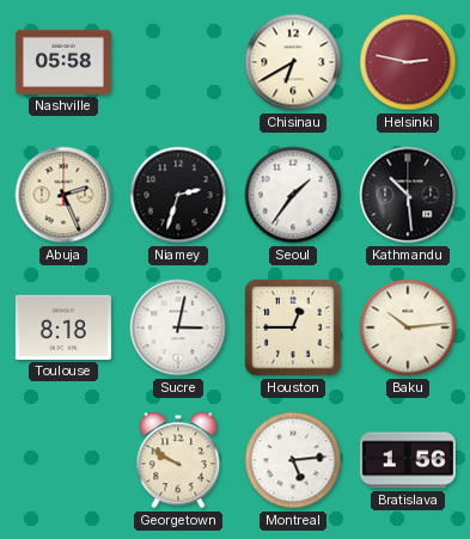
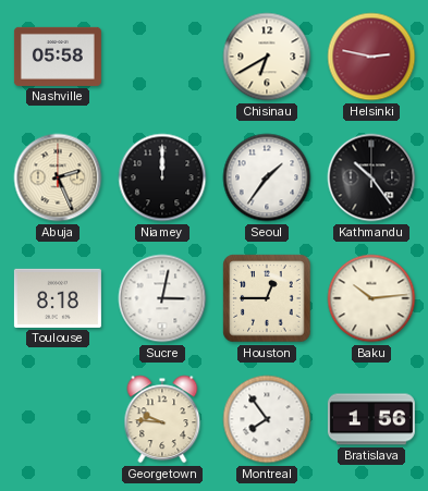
Niamey: 2:33 -> 12:00 (162, 177)
Kathmandu: 10:29 -> 10:24 (371, 177)
Georgetown: 9:50 -> 9:46 (162, 419)
Montreal: 5:14 -> 7:54 (267, 419)
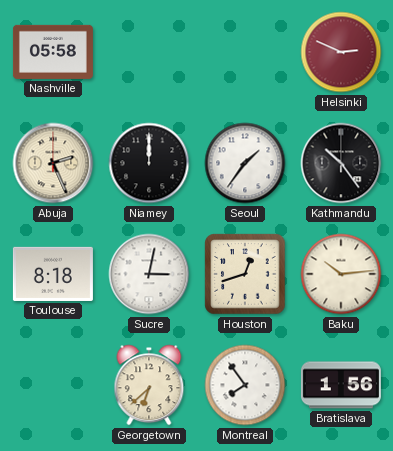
Chisinau: 6:40 -> none (267, 57)
Helsinki: 2:47 -> 2:49 (341, 52)
Houston: 12:45 -> 12:42 (245, 274)
Georgetown: 9:46 -> 6:38 (149, 385)
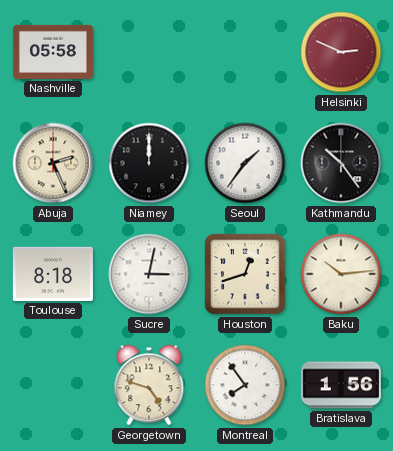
Georgetown: 6:38 -> 4:48 (149, 385)
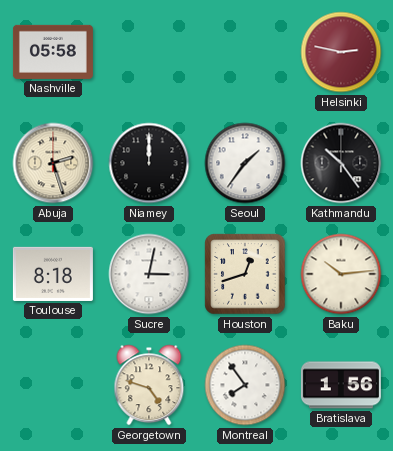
Helsinki: 2:49 -> 2:47 (341, 52)
Abuja: 2:26 -> 2:27 (53, 163)
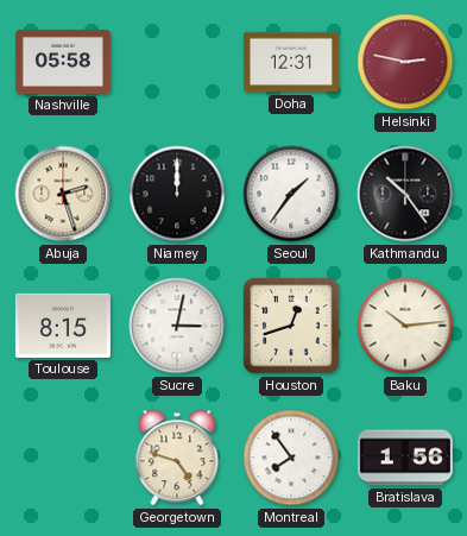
Doha: none -> 12:31 (291, 62)
Toulouse: 8:18 -> 8:15 (63, 326)
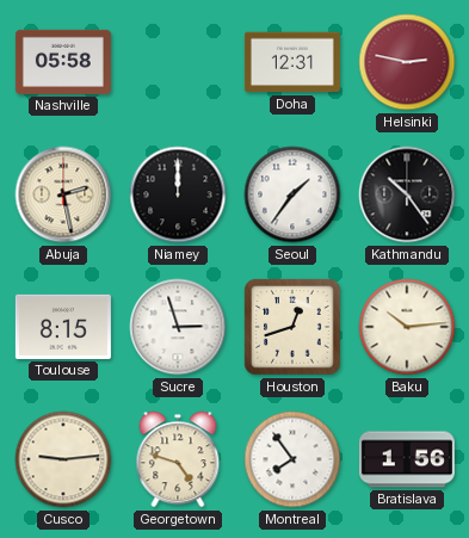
Abuja: 2:27 -> 2:28 (63, 194)
Sucre: 3:02 -> 2:57 (178, 327)
Cusco: none -> 9:14 (63, 459)
